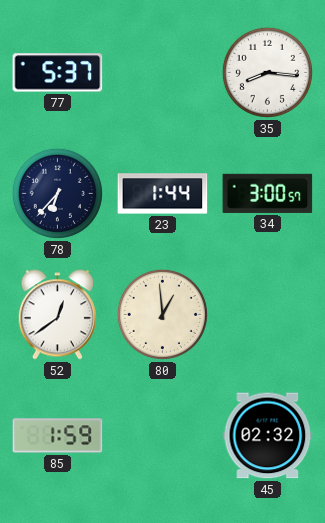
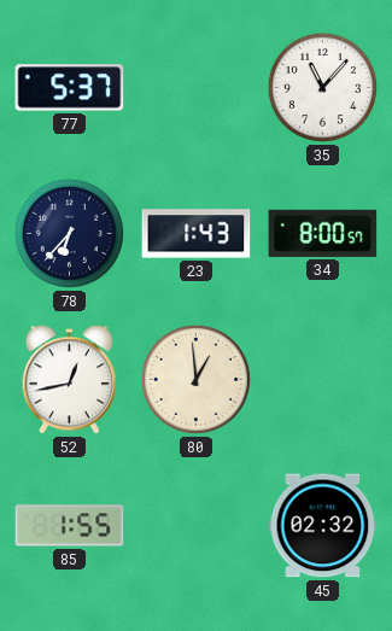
35: 8:16 -> 11:07 (322, 87)
23: 1:44 -> 1:43 (197, 234)
34: 3:00 -> 8:00 (323, 233)
52: 12:39 -> 12:43 (69, 380)
85: 1:59 -> 1:55 (70, 526)
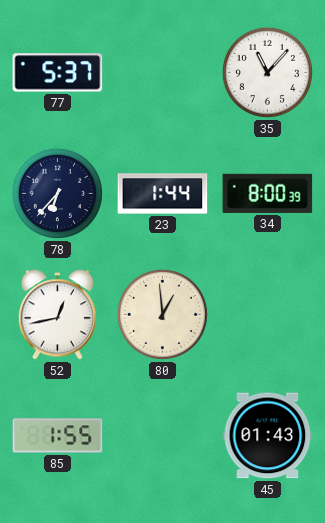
23: 1:43 -> 1:44 (163, 194)
34: 8:00:57 -> 8:00:39 (268, 193)
45: 02:32 -> 01:43 (268, 436)
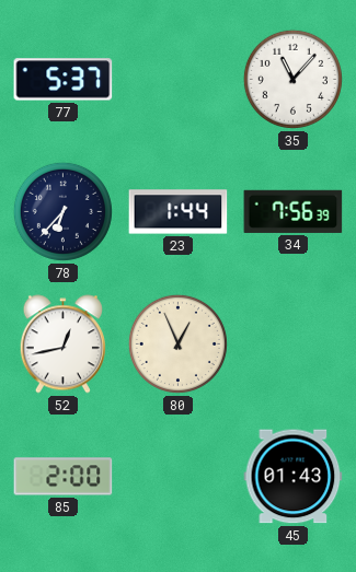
34: 8:00 -> 7:56 (294, 211)
80: 12:59 -> 12:56 (177, 343)
85: 1:55 -> 2:00 (64, 477)
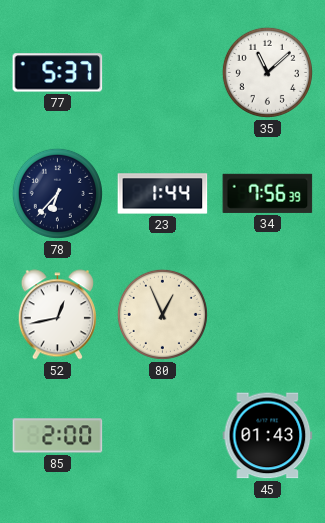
35: 11:07 -> 11:08 (267, 72)
